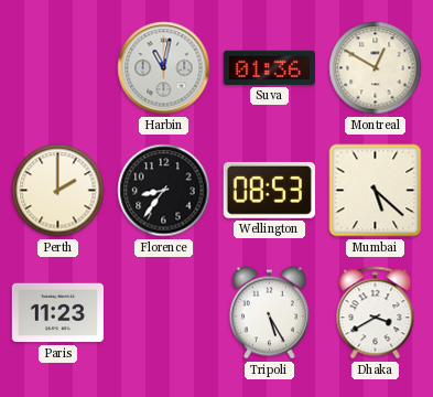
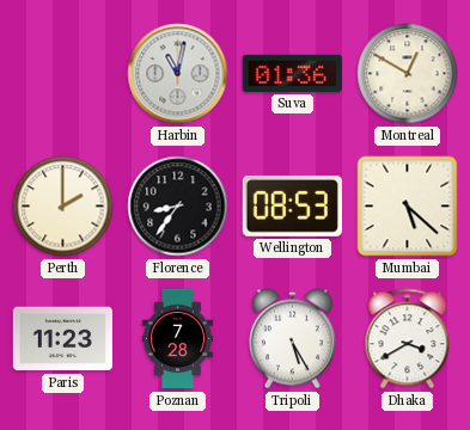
Poznan: none -> 7:28 (177, 339)
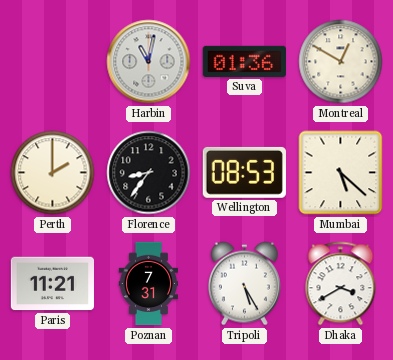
Paris: 11:23 -> 11:21 (52, 284)
Poznan: 7:28 -> 7:31 (148, 284)
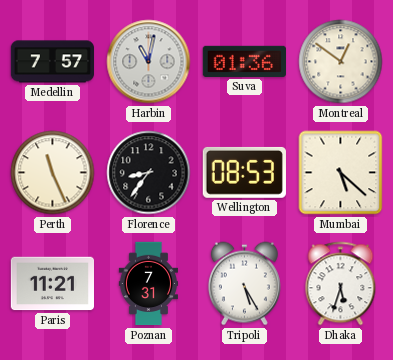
Medellin: none -> 7:57 (52, 62)
Montreal: 12:50 -> 12:51 (341, 62)
Perth: 2:00 -> 11:26 (53, 173)
Dhaka: 3:40 -> 5:33 (341, 284)
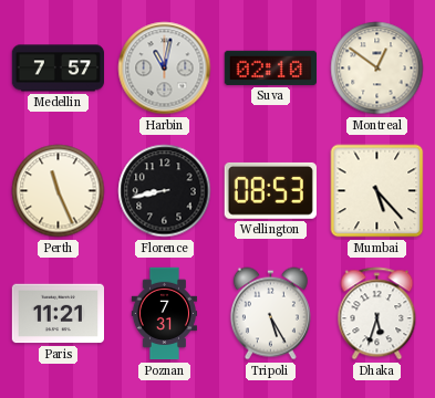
Suva: 01:36 -> 02:10 (270, 67)
Florence: 8:36 -> 8:43 (165, 191)
Mumbai: 5:22 -> 5:23 (377, 191)
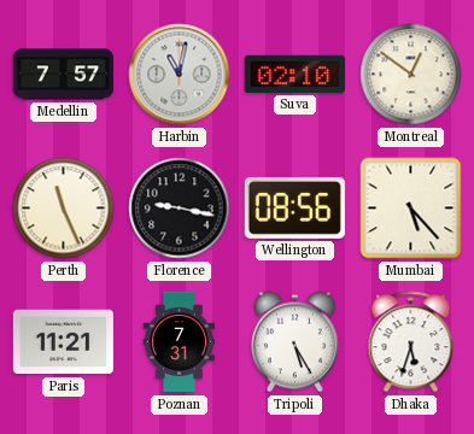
Florence: 8:43 -> 9:17 (180, 209)
Wellington: 08:53 -> 08:56 (294, 207)
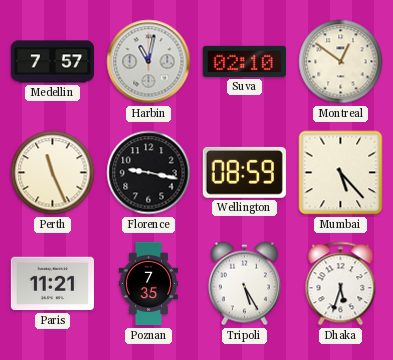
Wellington: 08:56 -> 08:59 (244, 172)
Poznan: 7:31 -> 7:35 (148, 284)
